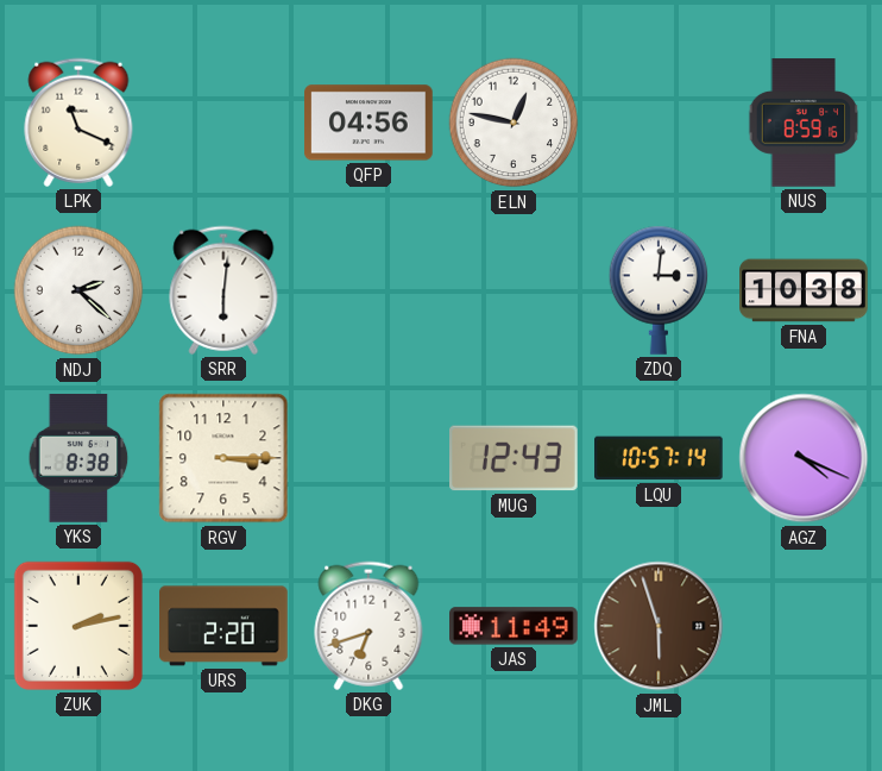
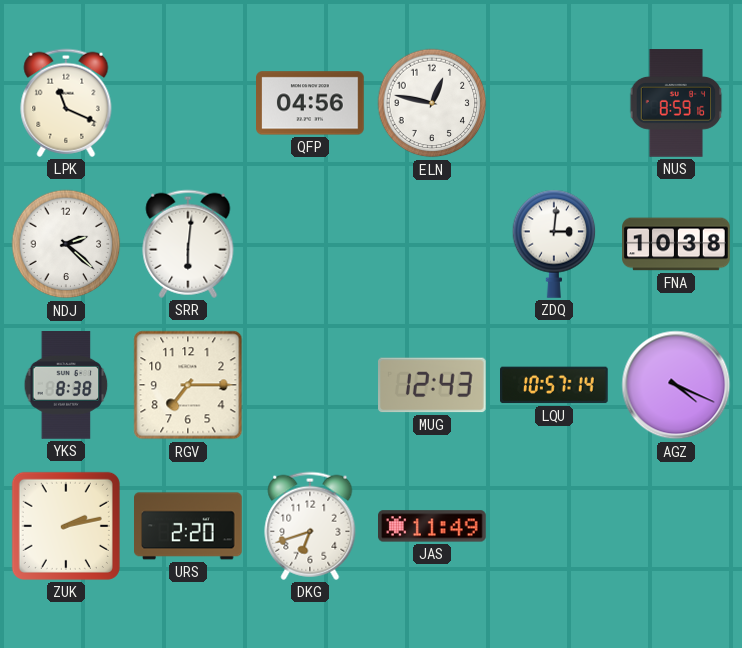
RGV: 3:15 -> 7:15 (188, 385)
JML: 5:57 -> none (659, 626)
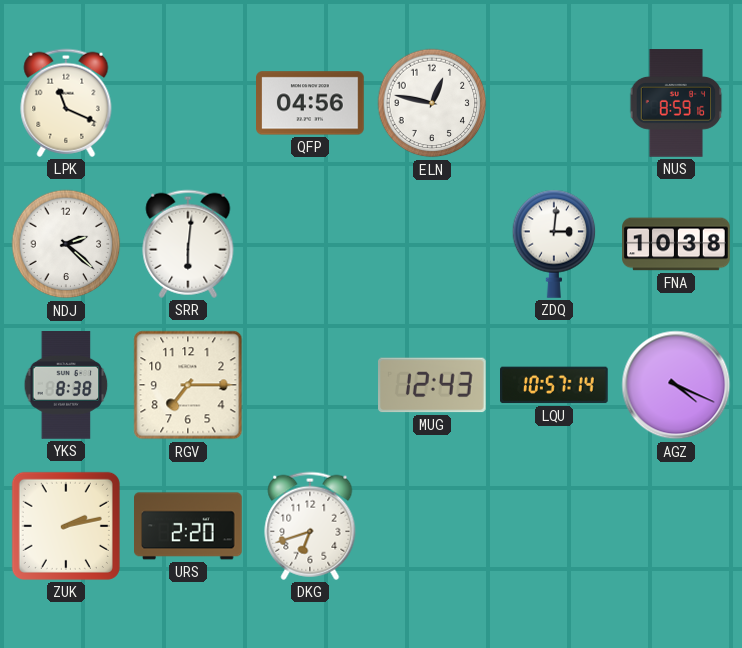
JAS: 11:49 -> none (433, 526)
